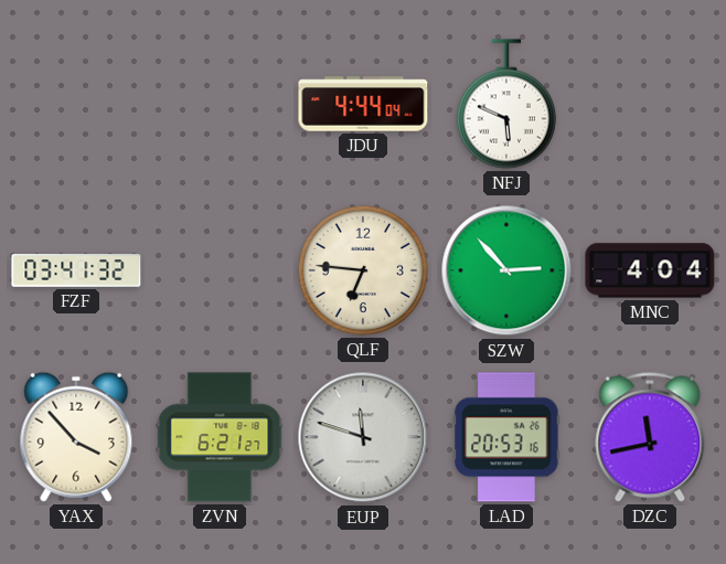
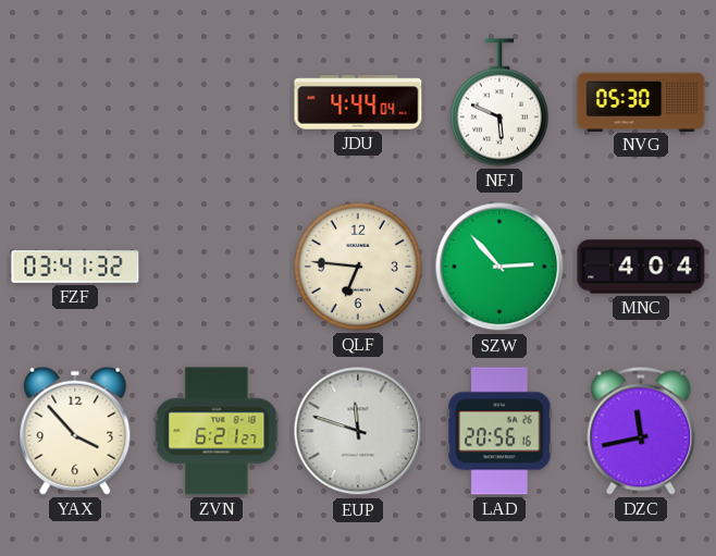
NVG: none -> 05:30 (641, 101)
LAD: 20:53 -> 20:56 (499, 431)
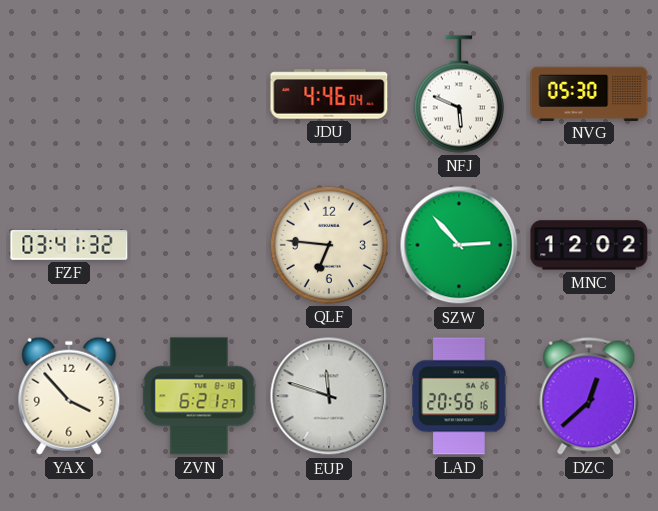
JDU: 4:44 -> 4:46 (329, 94)
MNC: 4:04 -> 12:02 (589, 245)
DZC: 11:43 -> 12:38 (589, 396)
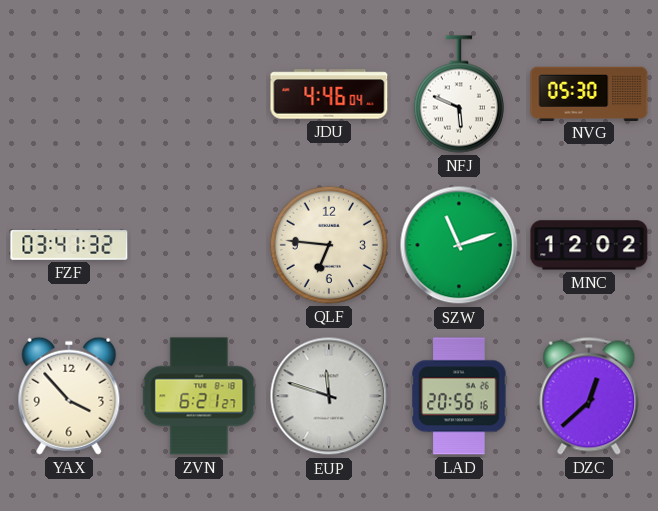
SZW: 2:53 -> 11:12 (459, 245)
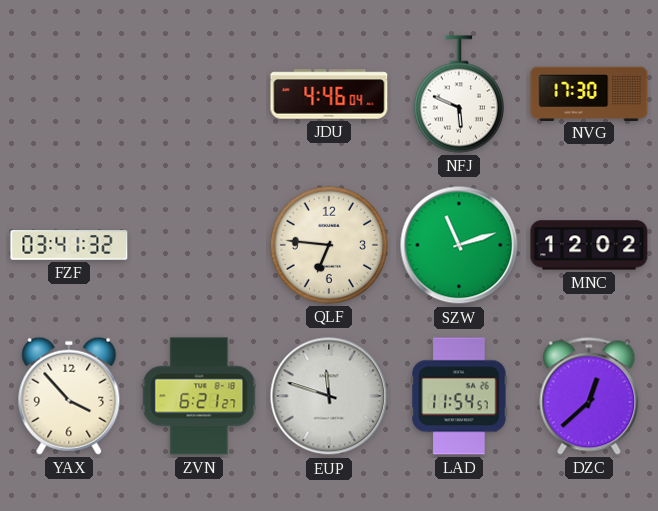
NVG: 05:30 -> 17:30 (589, 93)
LAD: 20:56 -> 11:54 (459, 396)
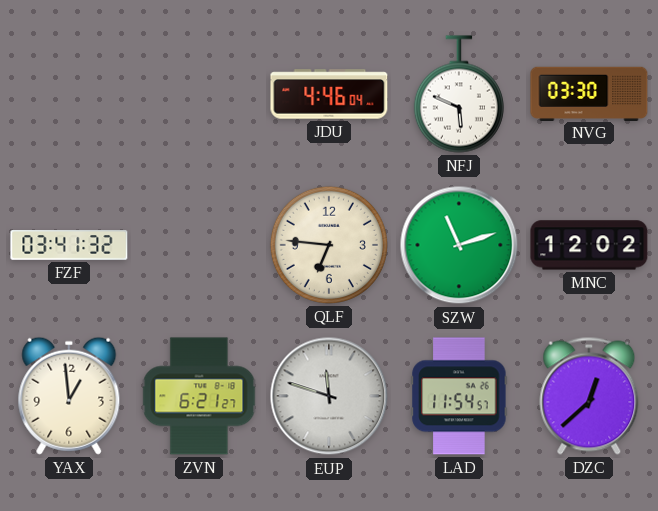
NVG: 17:30 -> 03:30 (589, 93)
YAX: 3:53 -> 12:59 (69, 396)
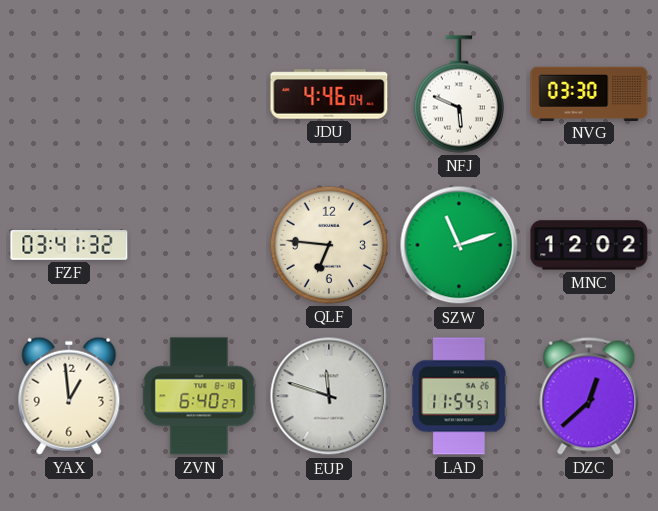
ZVN: 6:21 -> 6:40 (199, 396)
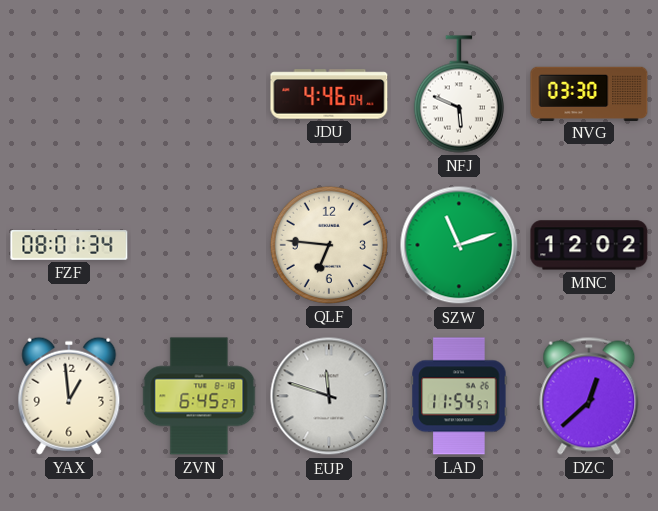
FZF: 03:41 -> 08:01 (69, 245)
ZVN: 6:40 -> 6:45 (199, 396)
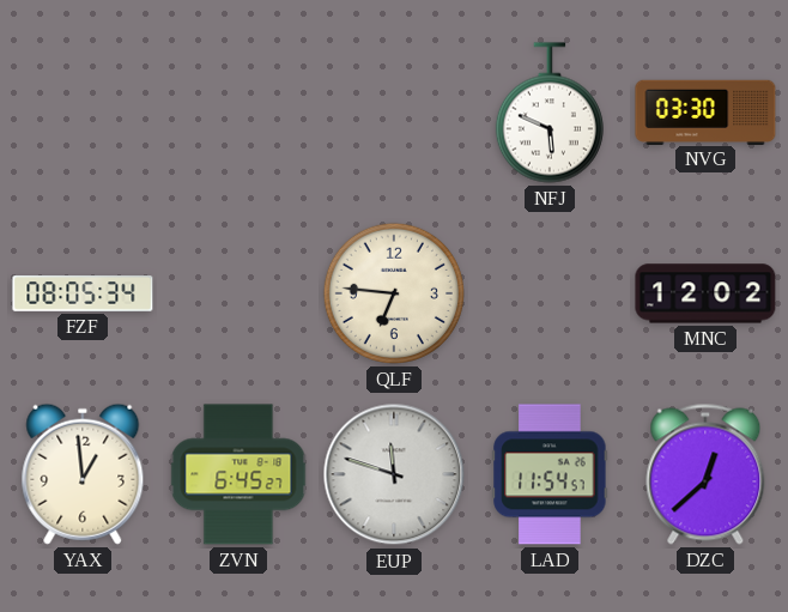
JDU: 4:46 -> none (329, 94)
FZF: 08:01 -> 08:05 (83, 293)
SZW: 11:12 -> none (459, 245)
